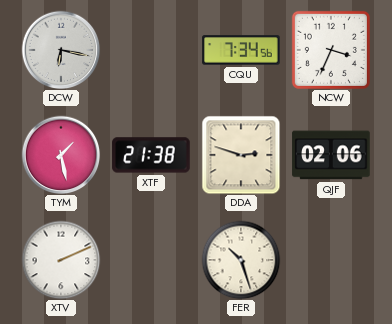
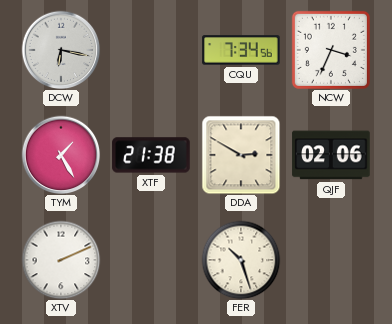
TYM: 1:28 -> 1:25 (61, 155)
DDA: 2:48 -> 2:50 (241, 155)
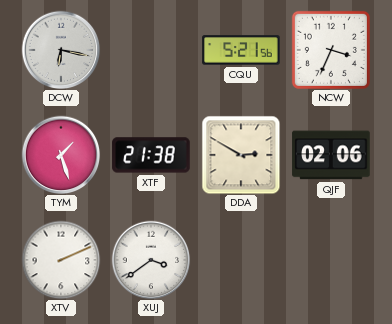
CQU: 7:34 -> 5:21 (241, 50)
TYM: 1:25 -> 1:27 (61, 155)
XUJ: none -> 3:39 (151, 260)
FER: 10:27 -> none (241, 260)
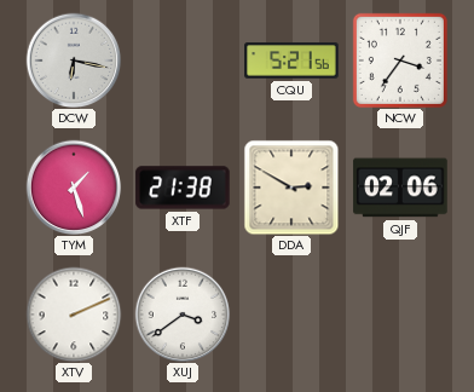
NCW: 3:34 -> 3:36 (400, 60)
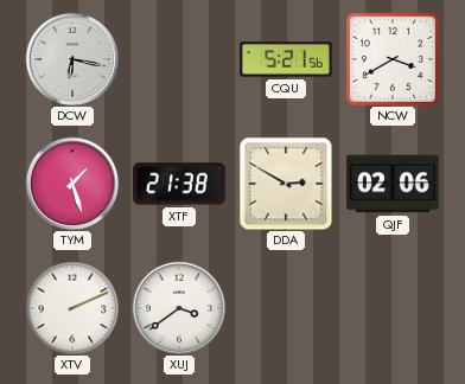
NCW: 3:36 -> 3:40 (393, 59)
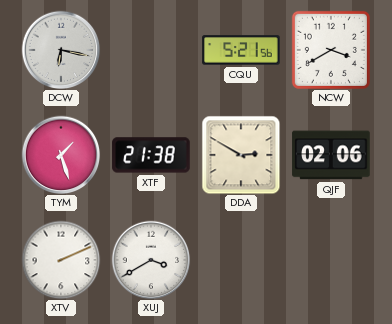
XUJ: 3:39 -> 3:40 (151, 260)
